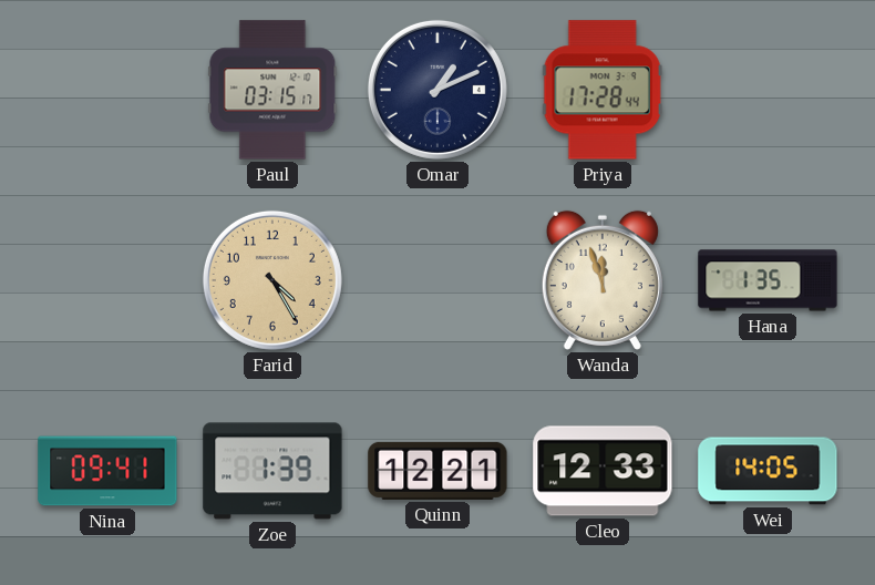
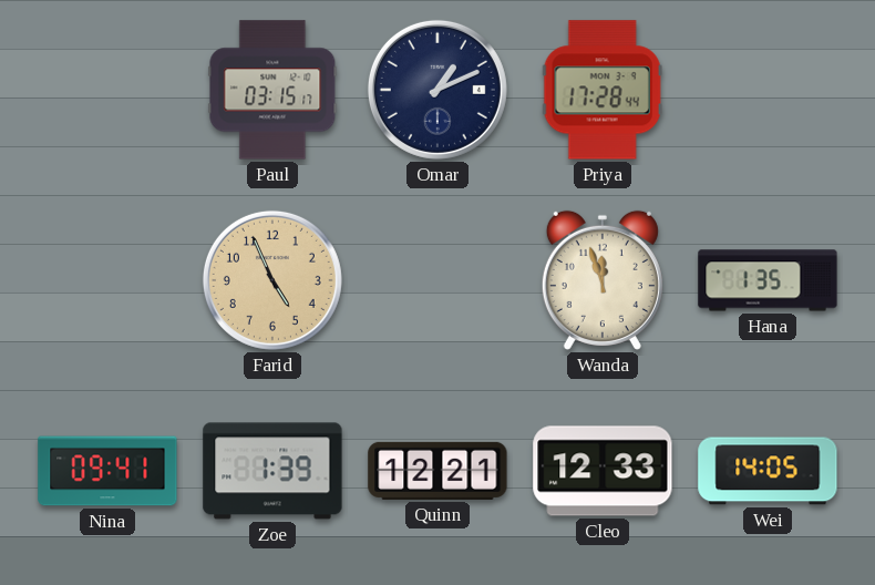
Farid: 4:25 -> 4:56 (272, 280)
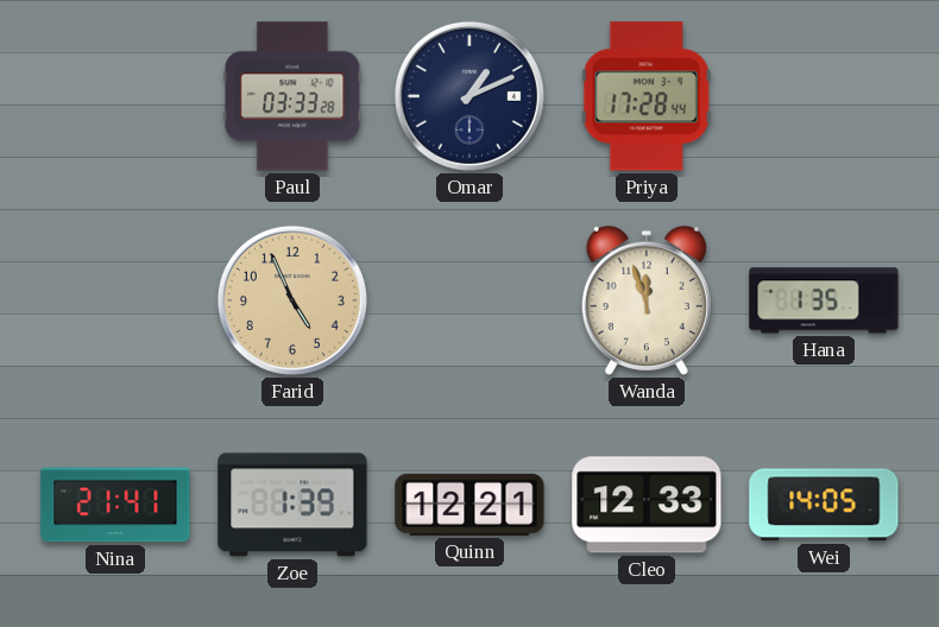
Paul: 03:15 -> 03:33 (292, 96)
Nina: 09:41 -> 21:41 (115, 505)
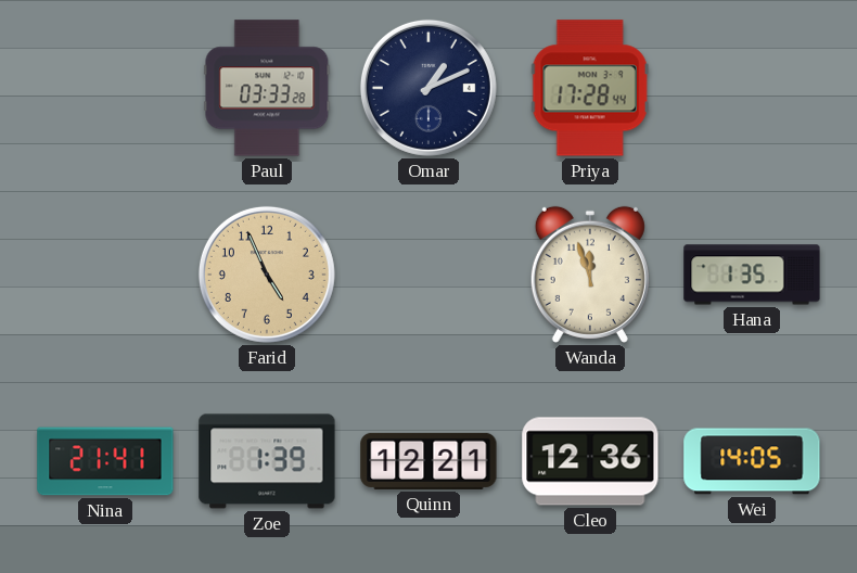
Cleo: 12:33 -> 12:36 (590, 461)
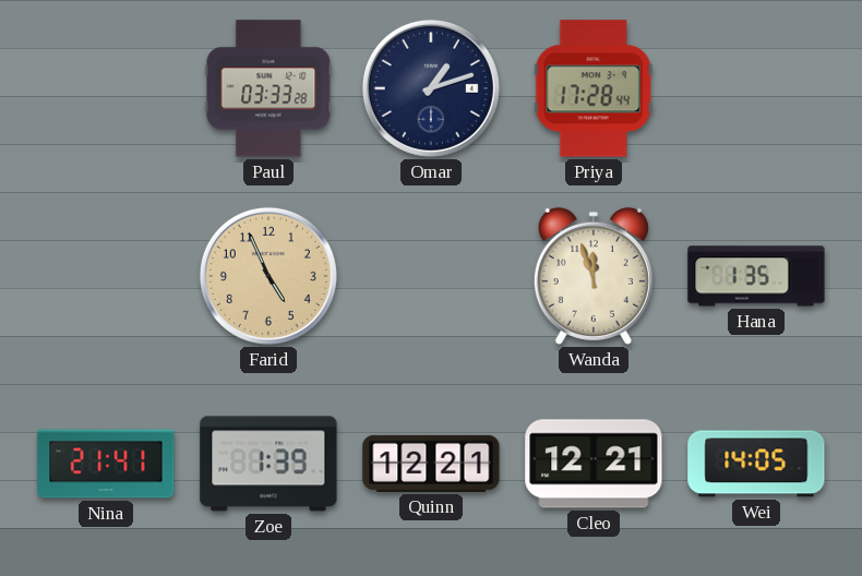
Omar: 1:11 -> 1:12 (431, 88)
Cleo: 12:36 -> 12:21 (594, 464)
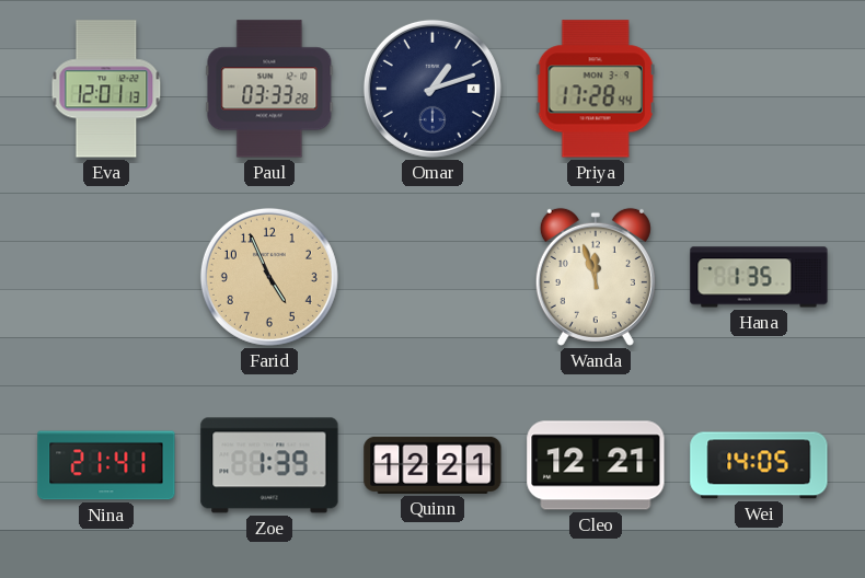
Eva: none -> 12:01 (106, 89)
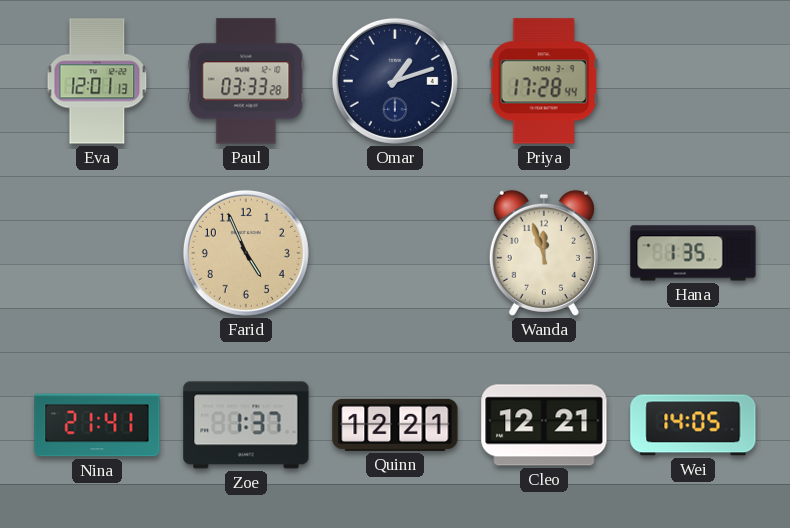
Zoe: 1:39 -> 1:37 (246, 425)
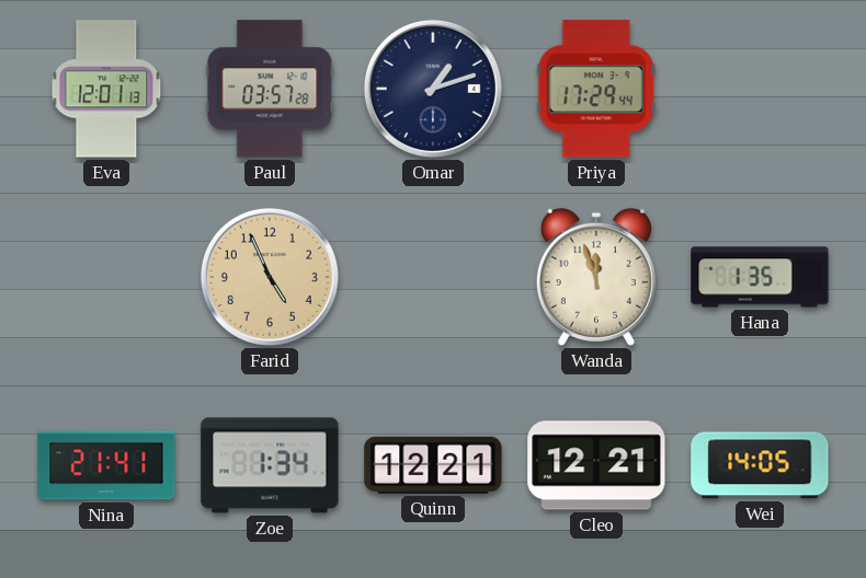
Paul: 03:33 -> 03:57 (270, 89)
Priya: 17:28 -> 17:29 (596, 89)
Zoe: 1:37 -> 1:34 (270, 465)
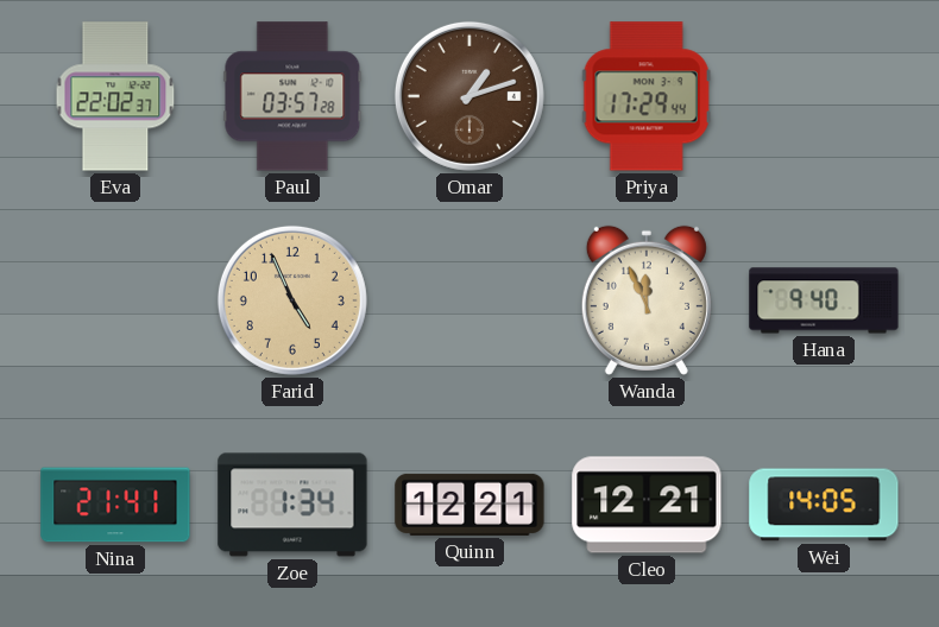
Eva: 12:01 -> 22:02 (115, 96)
Omar dial: navy -> brown (469, 96)
Wanda: 11:57 -> 11:56 (647, 300)
Hana: 1:35 -> 9:40 (824, 300)
